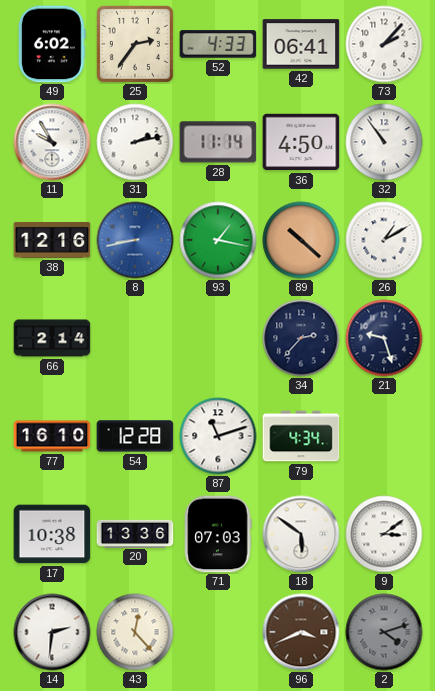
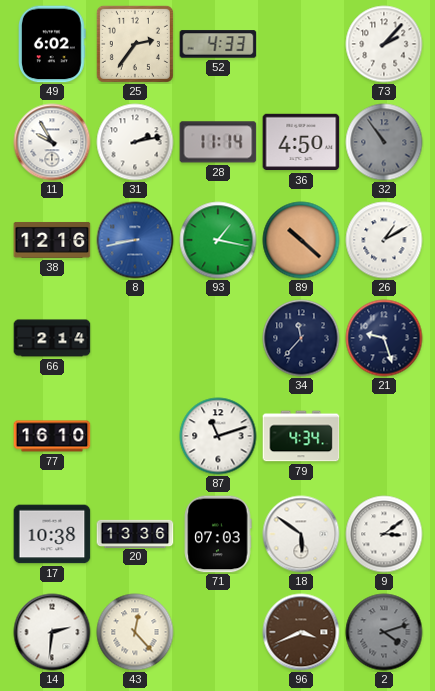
42: 06:41 -> none (301, 44)
32 dial: white -> grey (384, 142)
34: 2:37 -> 11:37 (301, 338)
54: 12:28 -> none (135, 436)
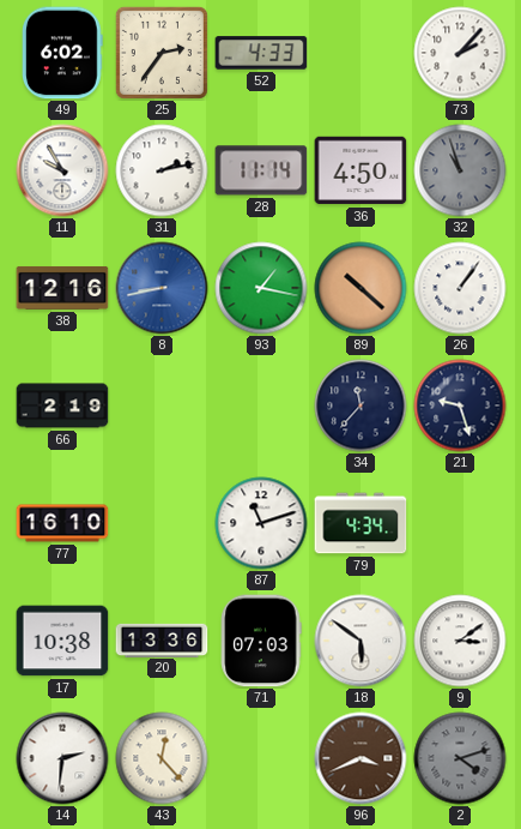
32: 10:54 -> 10:57 (460, 170)
26: 1:10 -> 1:06 (460, 288)
66: 2:14 -> 2:19 (62, 406)
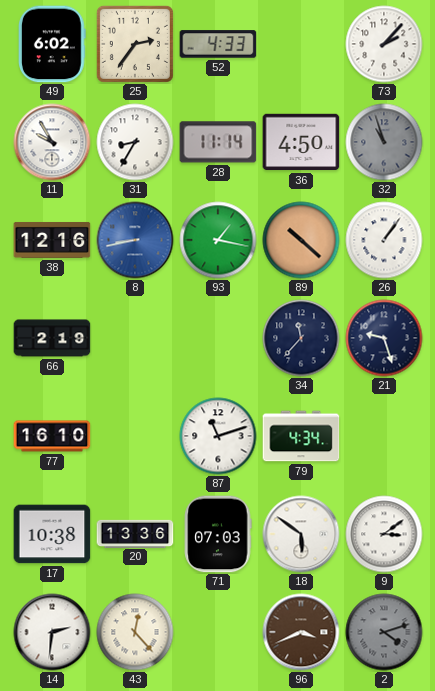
31: 2:13 -> 8:35 (135, 142)
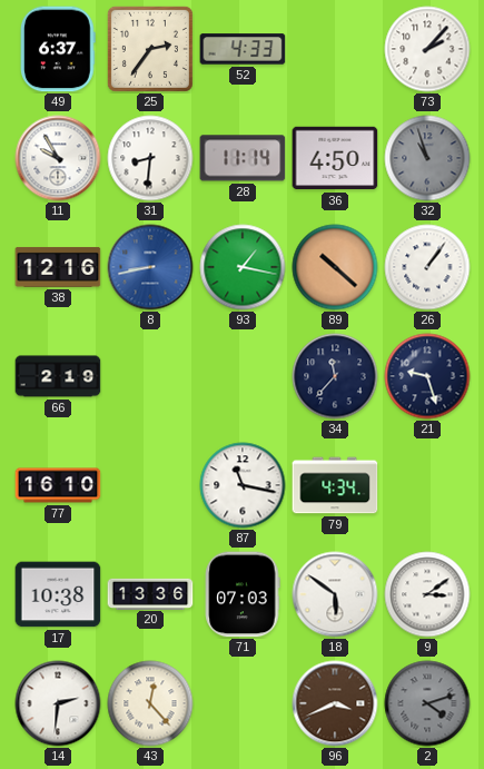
49: 6:02 -> 6:37 (59, 49)
31: 8:35 -> 8:31 (150, 158)
87: 11:12 -> 11:17 (243, 485)
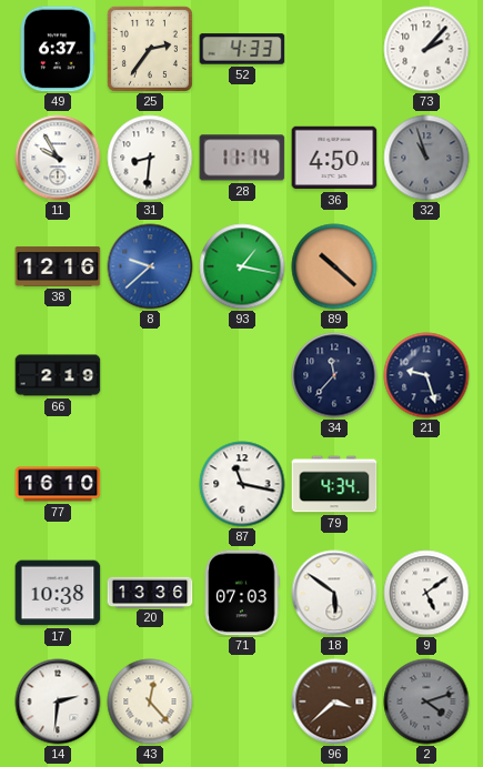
8: 8:43 -> 9:38 (150, 266)
26: 1:06 -> none (427, 267)
9: 3:09 -> 5:09 (426, 593)
96: 3:41 -> 3:38 (334, 702)
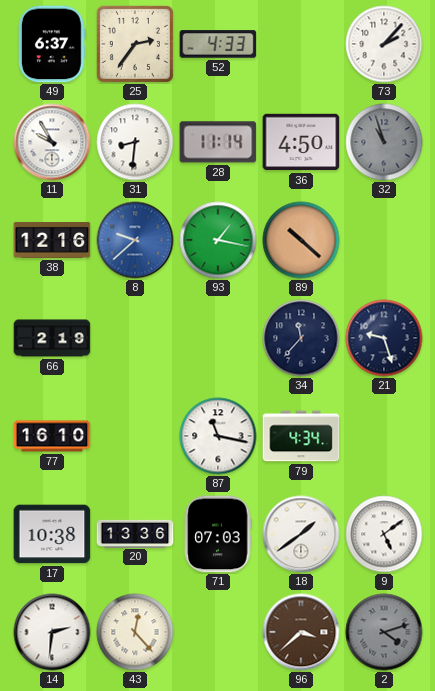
18: 5:51 -> 1:39 (301, 534)
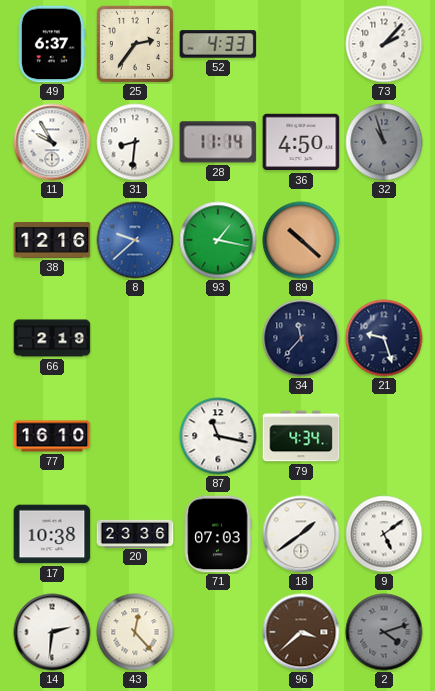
20: 13:36 -> 23:36 (135, 533)
